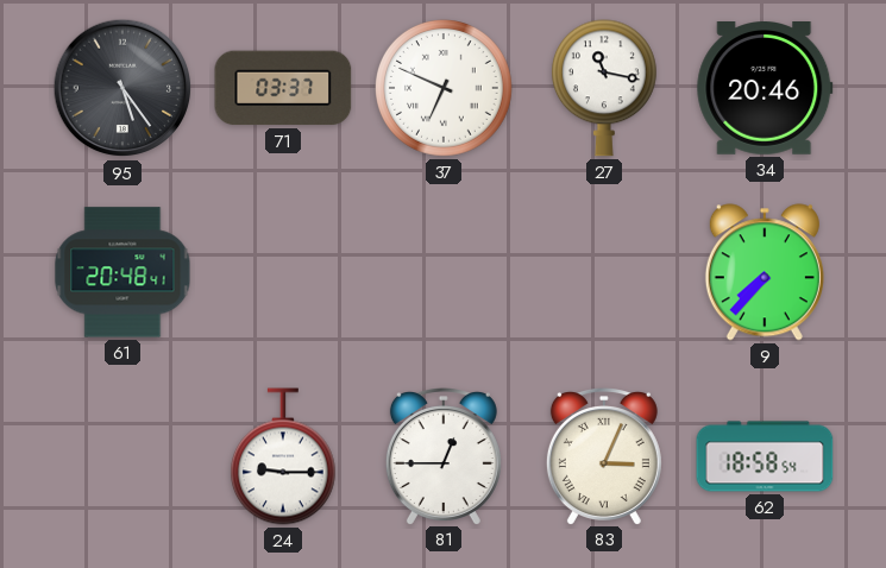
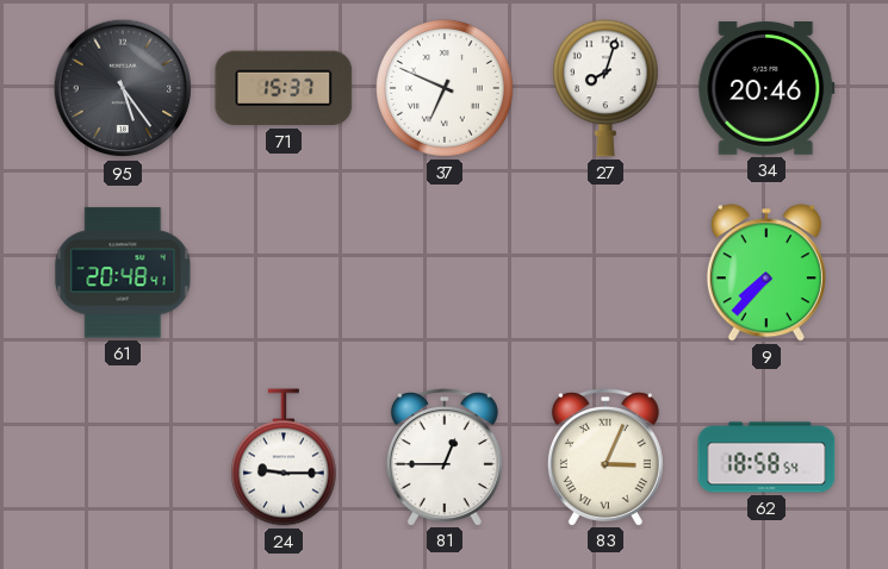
71: 03:37 -> 15:37 (284, 88)
27: 11:17 -> 8:03 (606, 88)
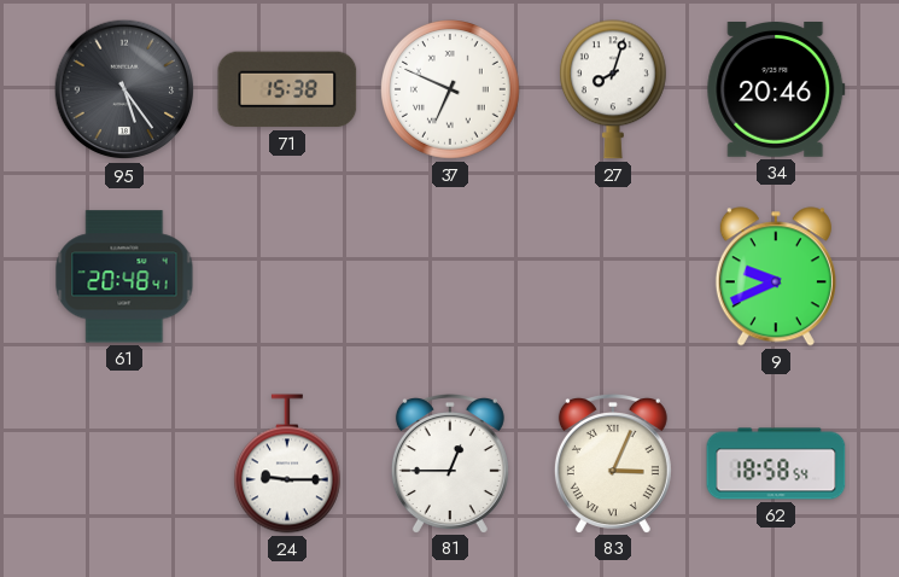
71: 15:37 -> 15:38 (287, 89)
9: 7:37 -> 9:41 (776, 276)
